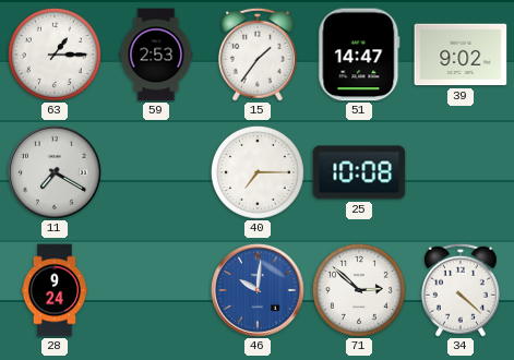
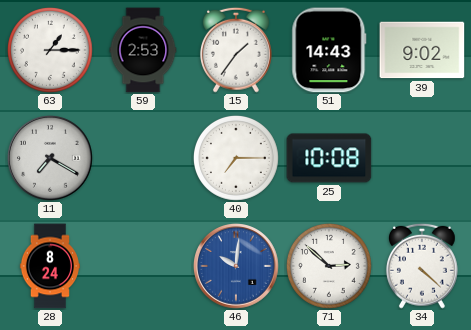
51: 14:47 -> 14:43 (329, 50)
28: 9:24 -> 8:24 (50, 266)
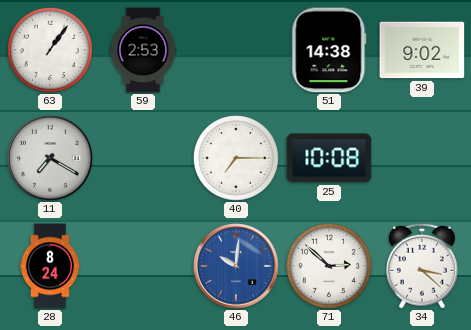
63: 1:15 -> 1:06 (50, 50)
15: 1:36 -> none (236, 50)
51: 14:43 -> 14:38 (329, 50)
34: 4:22 -> 3:22 (422, 266)
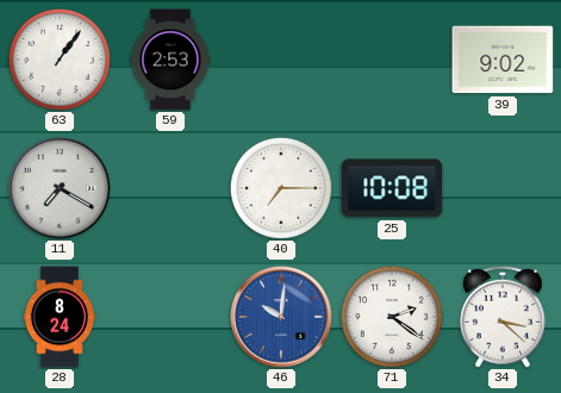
51: 14:38 -> none (329, 50)
71: 2:52 -> 2:21 (392, 317)
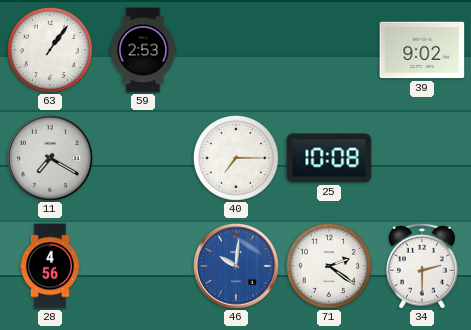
28: 8:24 -> 4:56 (50, 266)
34: 3:22 -> 2:30 (422, 266)
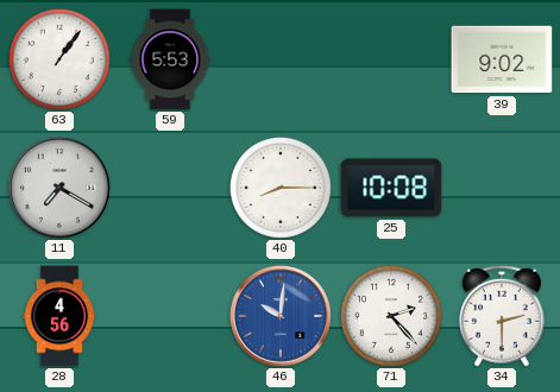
59: 2:53 -> 5:53 (170, 59)
40: 7:15 -> 8:15 (281, 188)
71: 2:21 -> 2:23 (391, 316)
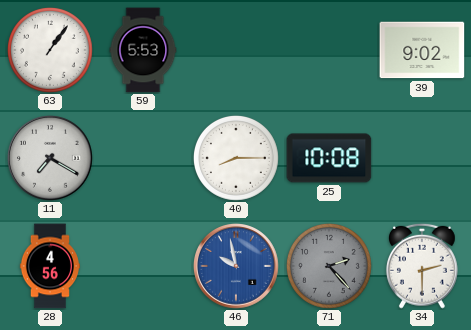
46: 10:01 -> 9:58 (237, 267)
71 dial: white -> grey (329, 266)
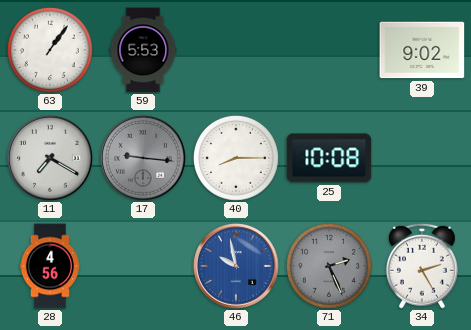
17: none -> 9:16 (144, 159)
71: 2:23 -> 2:26 (329, 266)
34: 2:30 -> 2:25 (422, 266)
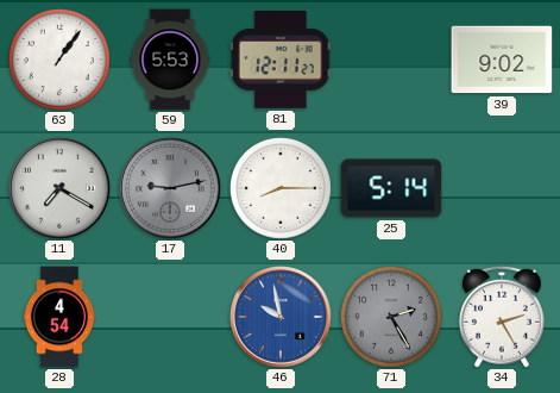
81: none -> 12:11 (281, 61)
17: 9:16 -> 9:13 (171, 189)
25: 10:08 -> 5:14 (391, 188)
28: 4:56 -> 4:54 (59, 317)
71: 2:26 -> 2:25 (391, 317)
